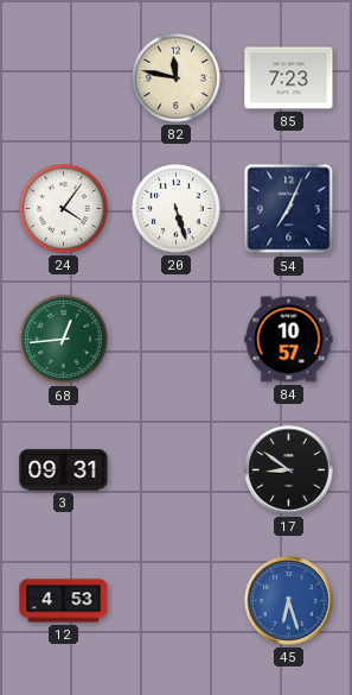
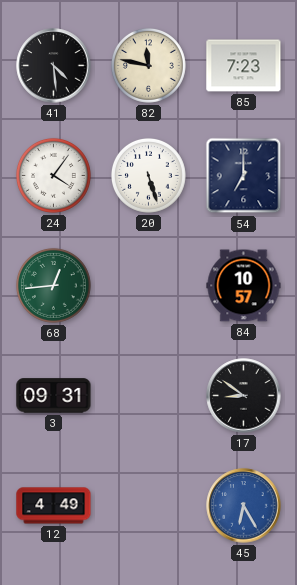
41: none -> 4:29 (54, 66)
54: 7:04 -> 7:00 (244, 176)
12: 4:53 -> 4:49 (54, 506)
45: 6:27 -> 6:25 (244, 506)
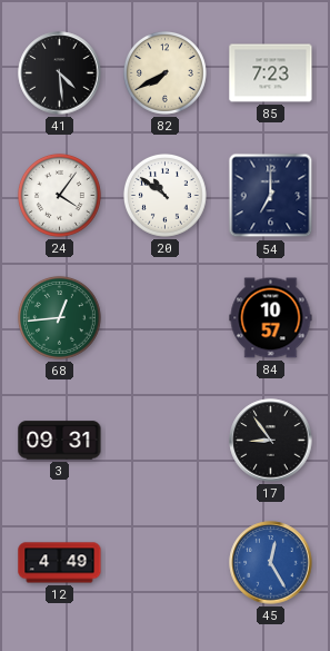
82: 11:47 -> 7:40 (164, 72)
20: 5:27 -> 10:51 (164, 195)
17: 8:51 -> 8:54 (271, 441)
45: 6:25 -> 12:25 (271, 563)
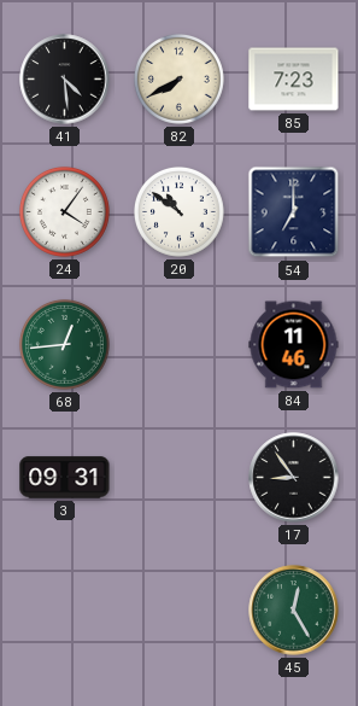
84: 10:57 -> 11:46 (294, 345)
12: 4:49 -> none (60, 563)
45 dial: blue -> green (294, 611)
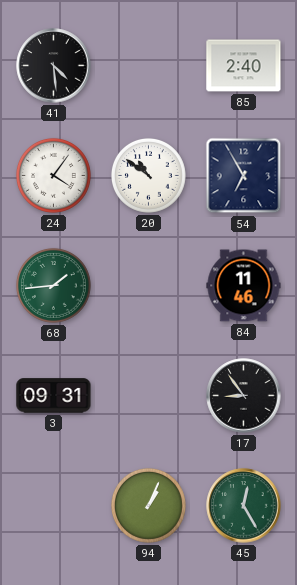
82: 7:40 -> none (178, 78)
85: 7:23 -> 2:40 (244, 66)
54: 7:00 -> 6:55 (244, 176)
68: 12:44 -> 1:44 (53, 285)
94: none -> 1:04 (148, 505)
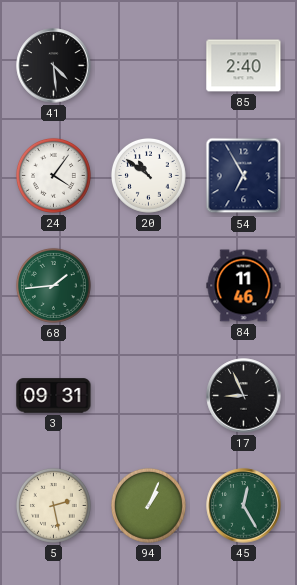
17: 8:54 -> 8:56 (244, 396)
5: none -> 2:28 (53, 505)
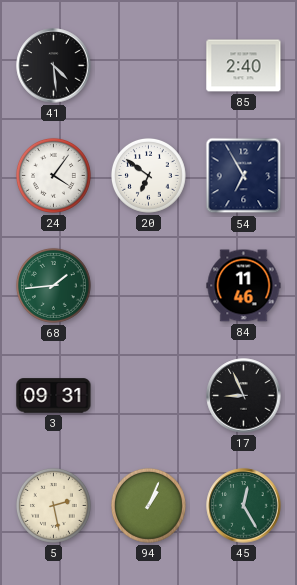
20: 10:51 -> 6:51 (148, 175)
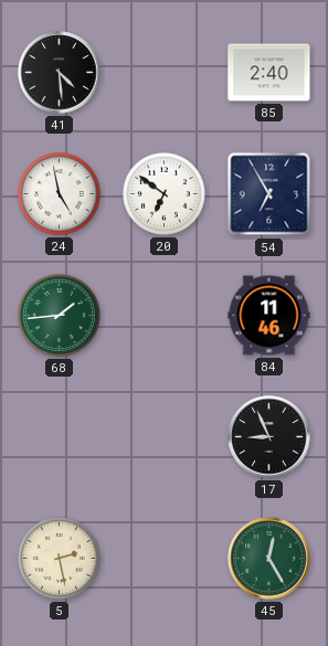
24: 4:06 -> 4:58 (59, 193)
3: 09:31 -> none (54, 396)
94: 1:04 -> none (148, 505)
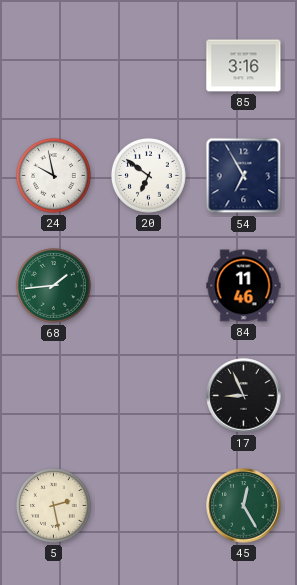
41: 4:29 -> none (60, 73)
85: 2:40 -> 3:16 (244, 66)
24: 4:58 -> 9:58 (53, 175)
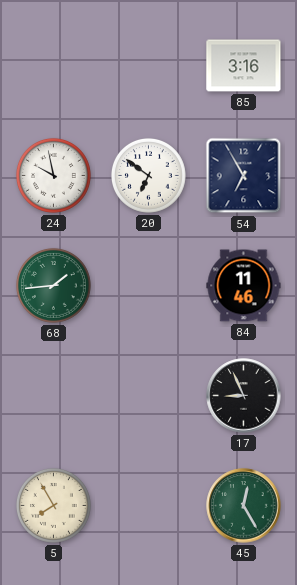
5: 2:28 -> 7:55 (53, 505)
